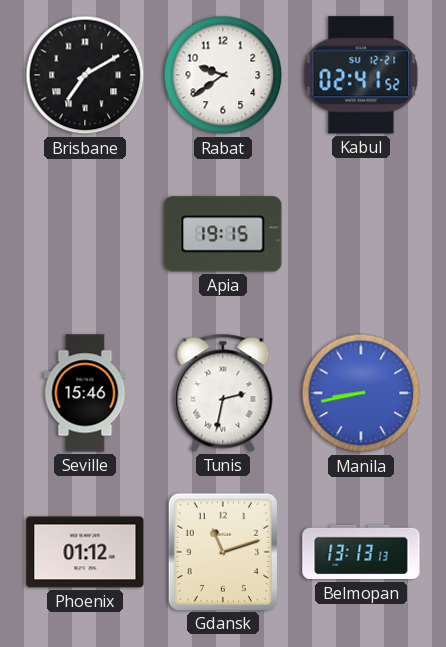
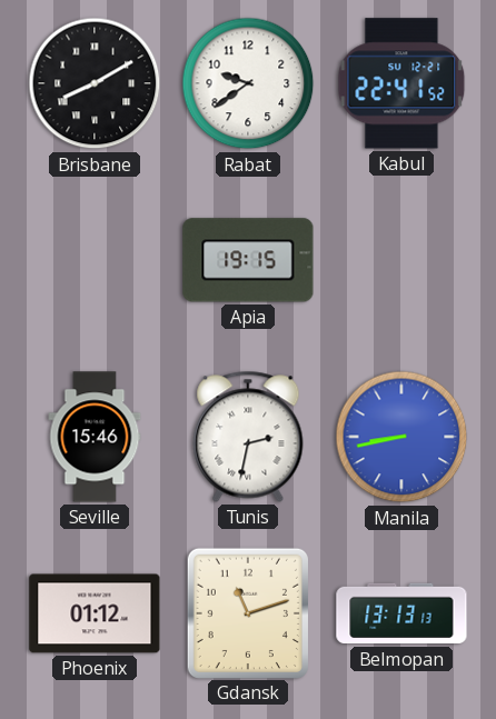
Brisbane: 7:10 -> 8:10 (95, 83)
Kabul: 02:41 -> 22:41 (401, 83)
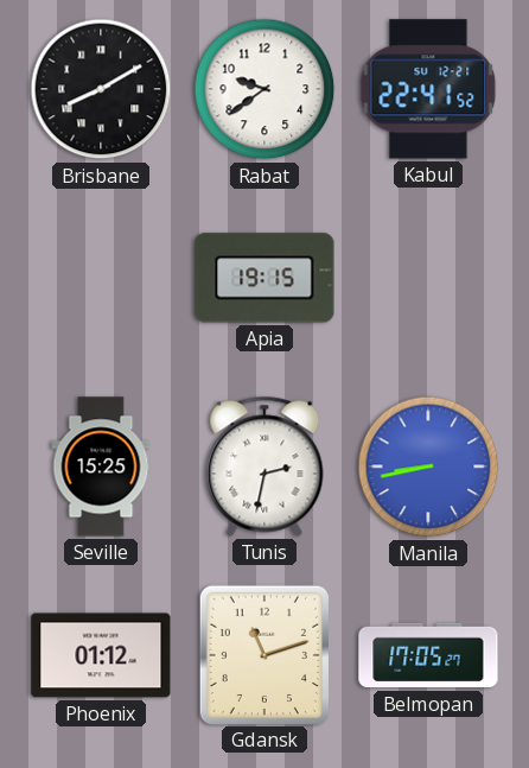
Seville: 15:46 -> 15:25 (101, 466)
Belmopan: 13:13 -> 17:05 (428, 655)
